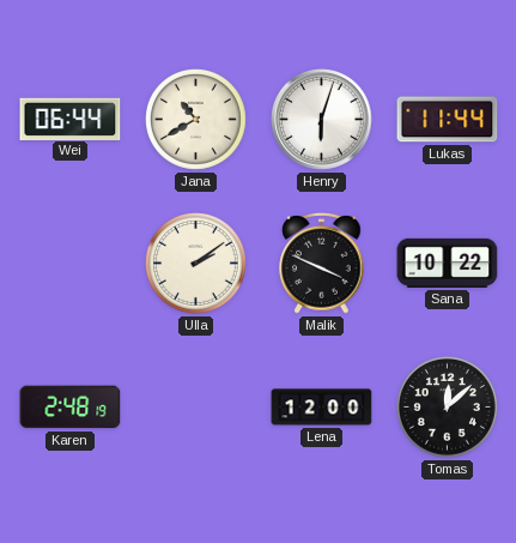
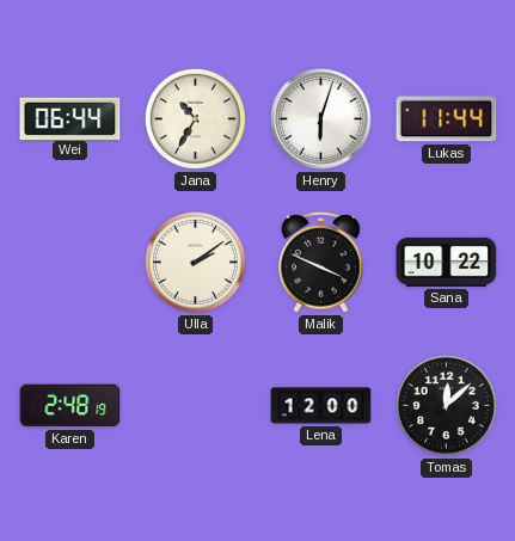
Jana: 10:40 -> 10:35 (196, 119)
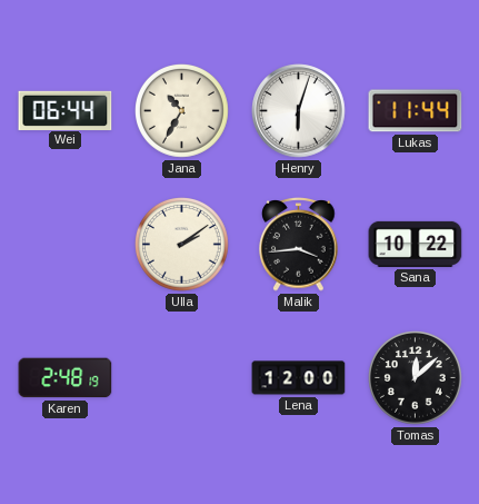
Malik: 3:49 -> 3:44 (299, 245)
